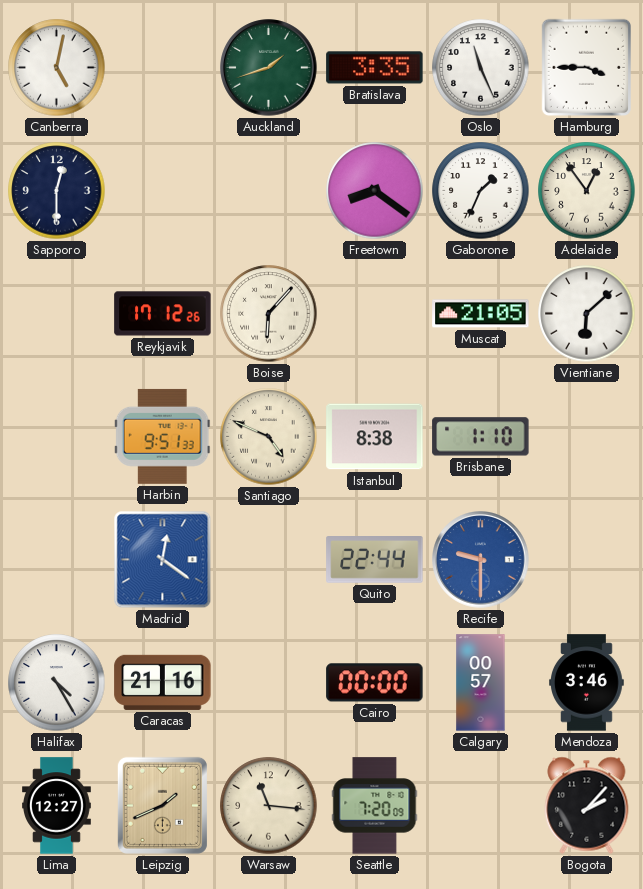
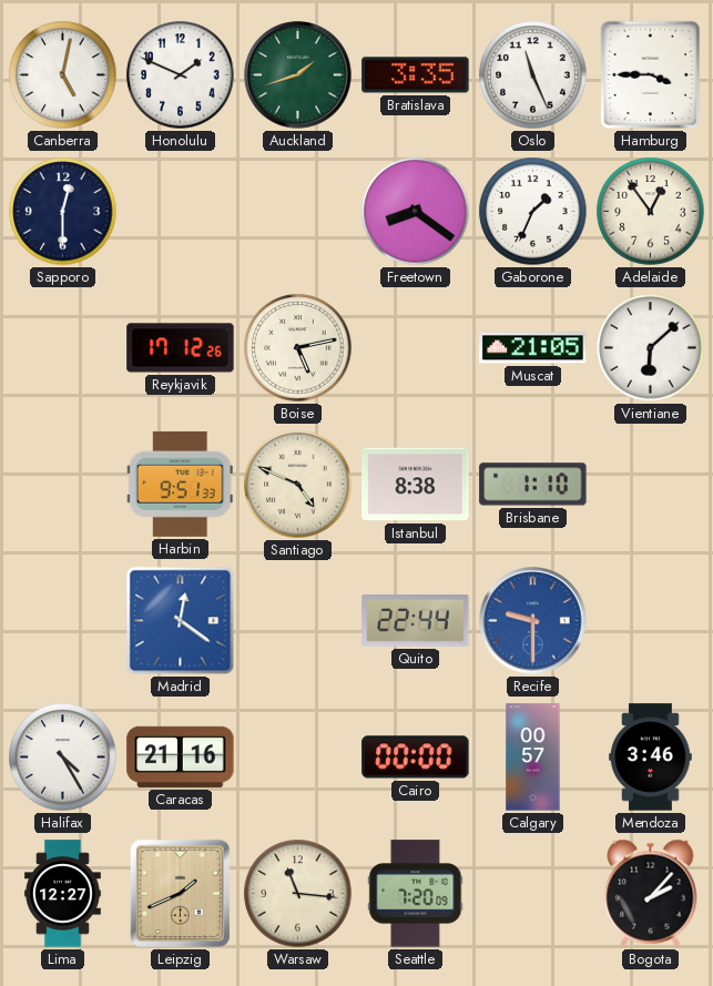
Honolulu: none -> 1:49 (181, 75)
Boise: 6:07 -> 5:13 (298, 348)
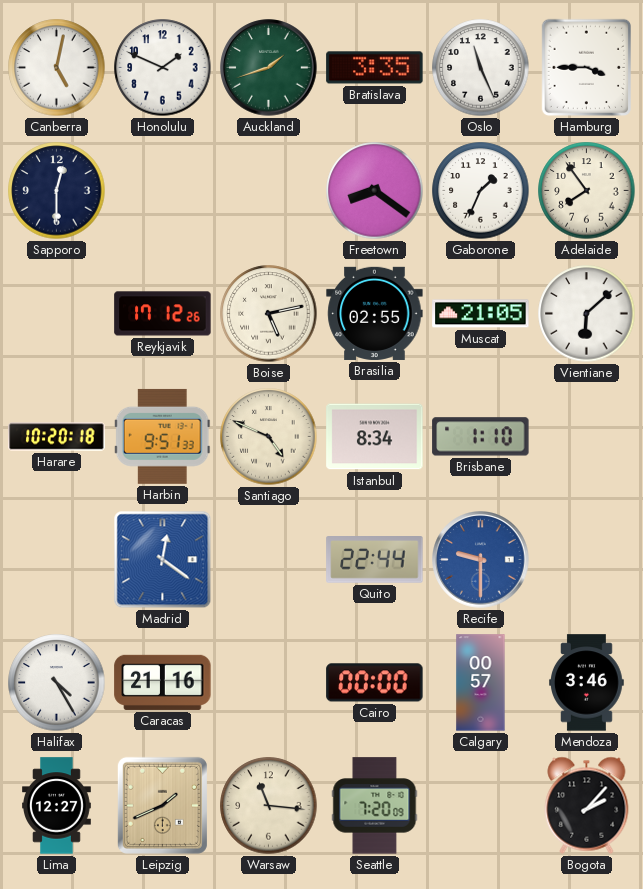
Adelaide: 12:54 -> 7:54 (587, 191)
Brasilia: none -> 02:55 (375, 313)
Harare: none -> 10:20 (57, 437)
Istanbul: 8:38 -> 8:34 (375, 437)
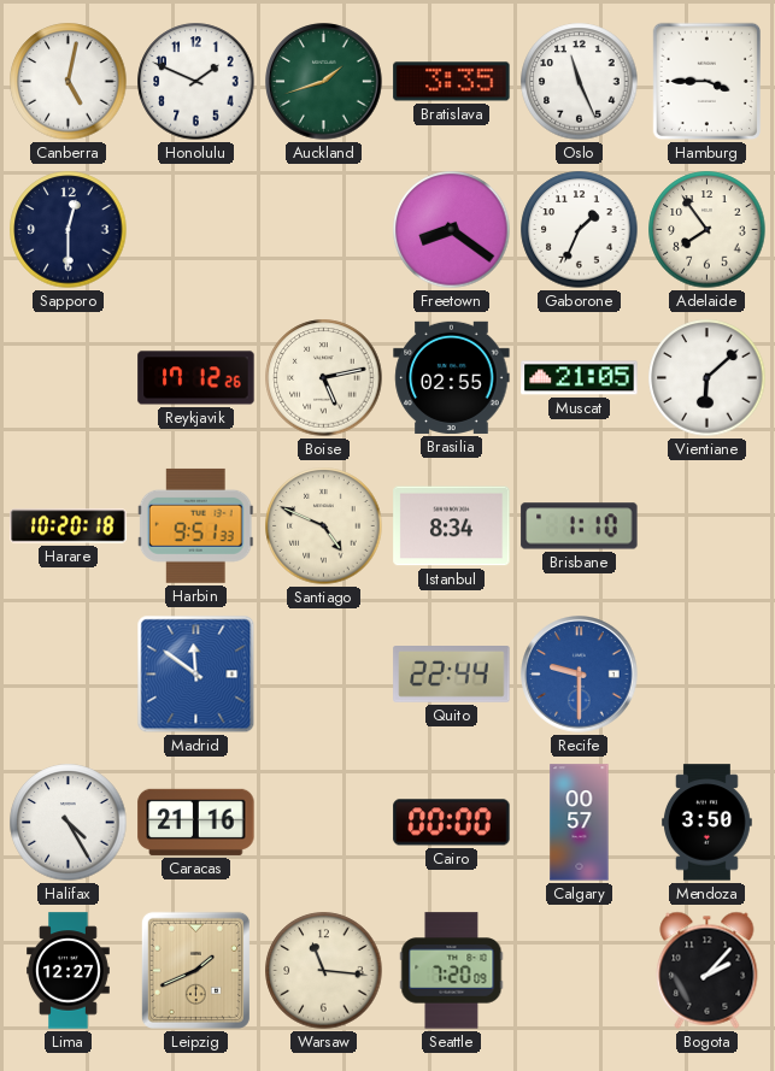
Madrid: 12:21 -> 11:51 (196, 675)
Mendoza: 3:46 -> 3:50 (708, 823)
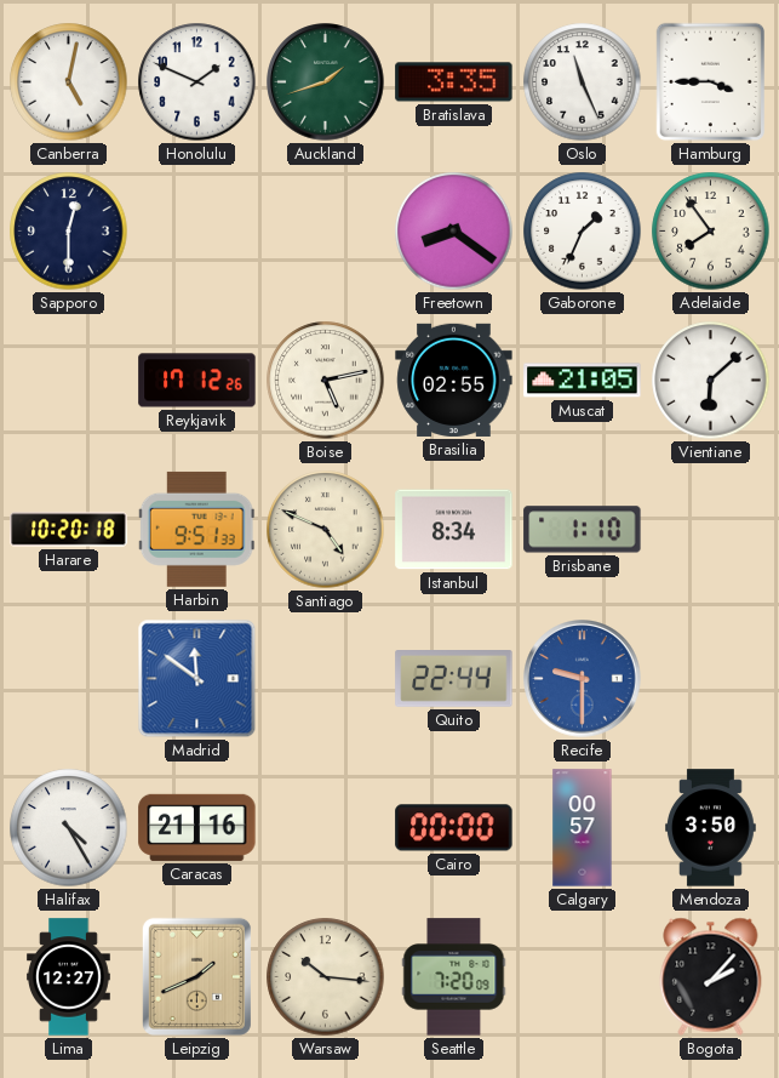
Warsaw: 11:16 -> 10:16 (326, 977)
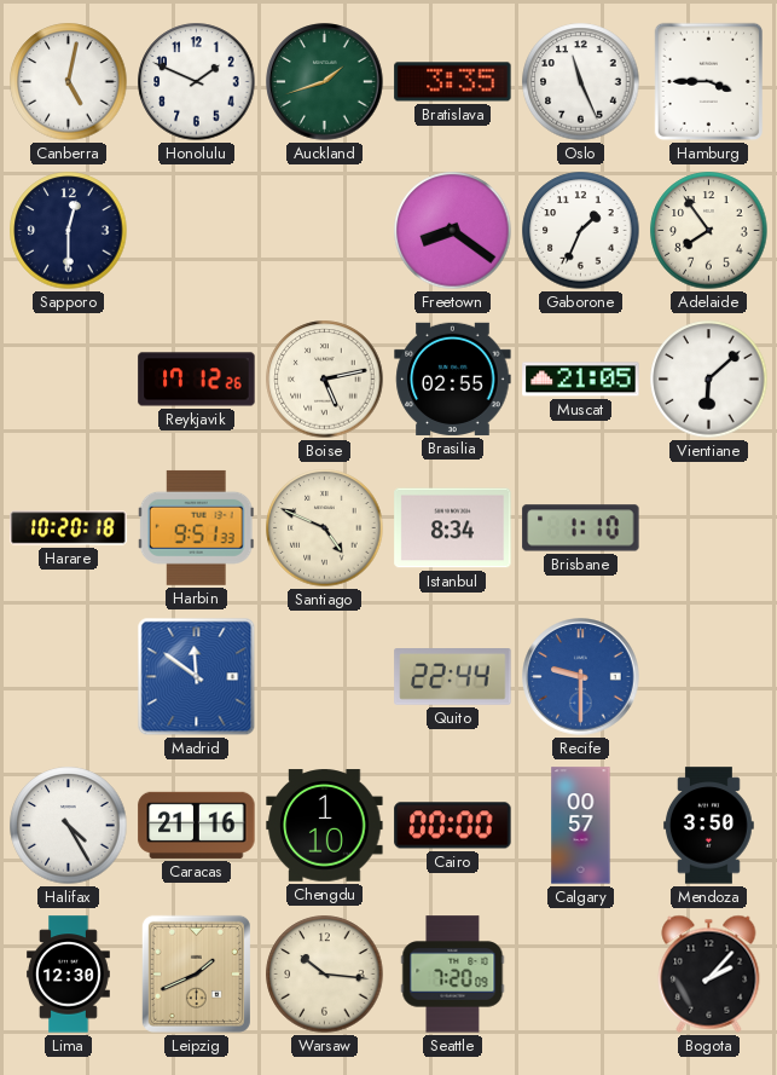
Chengdu: none -> 1:10 (325, 826)
Lima: 12:27 -> 12:30 (69, 975)
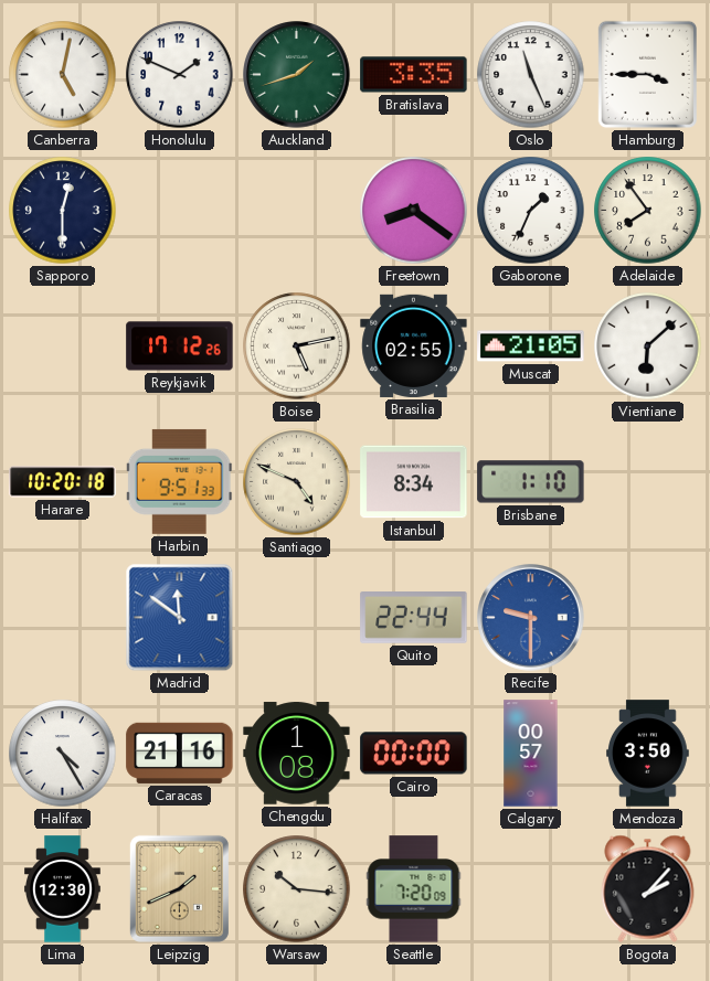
Chengdu: 1:10 -> 1:08 (297, 754)
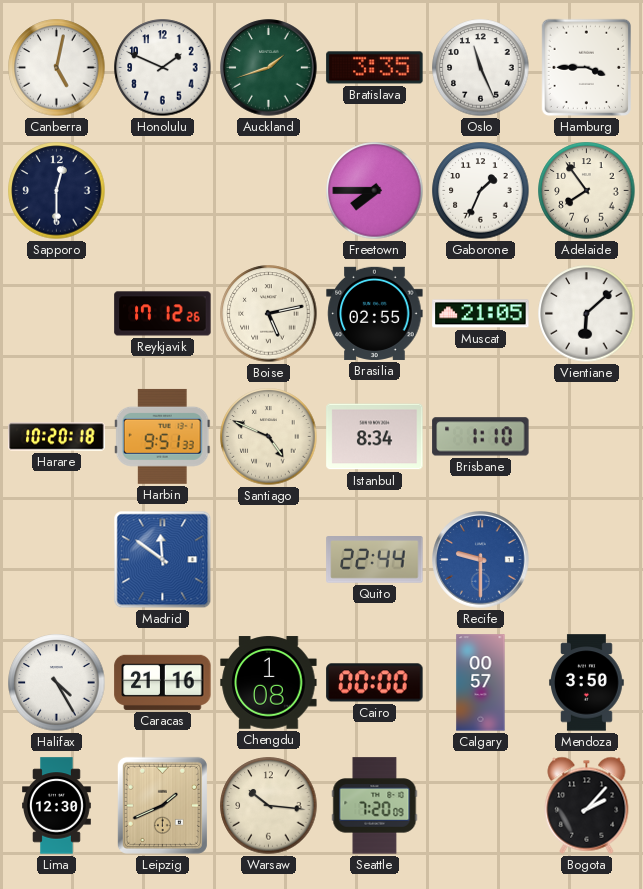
Freetown: 8:21 -> 7:45 (375, 191)
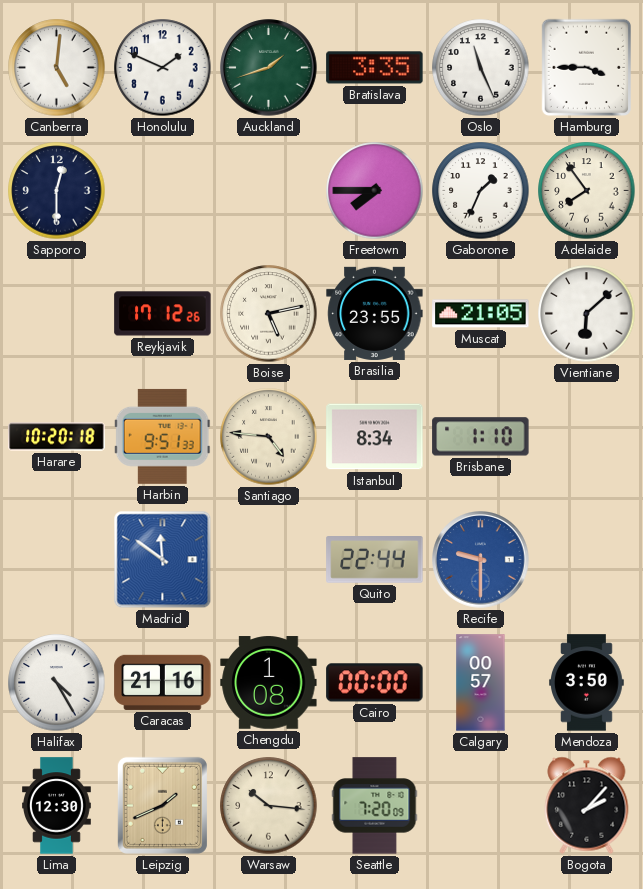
Canberra: 5:02 -> 5:01 (57, 68)
Brasilia: 02:55 -> 23:55 (375, 313)
Santiago: 4:49 -> 4:46 (269, 437)
